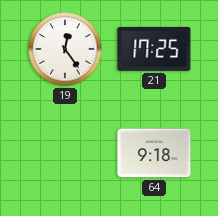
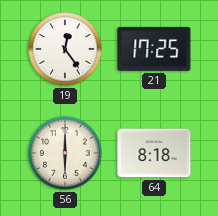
56: none -> 6:00 (65, 153)
64: 9:18 -> 8:18 (154, 153)
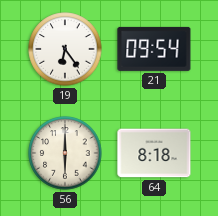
19: 12:24 -> 6:24 (65, 49)
21: 17:25 -> 09:54 (154, 49)
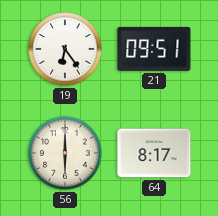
21: 09:54 -> 09:51 (154, 49)
64: 8:18 -> 8:17 (154, 153)
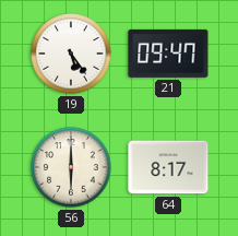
19: 6:24 -> 5:24 (71, 54)
21: 09:51 -> 09:47 (168, 54)
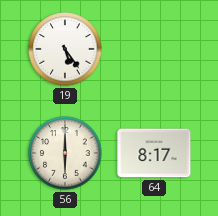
21: 09:47 -> none (168, 54)
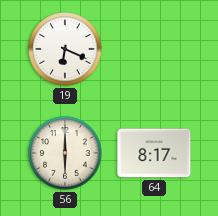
19: 5:24 -> 6:19 (65, 49)
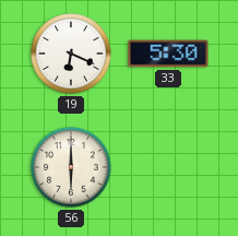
33: none -> 5:30 (168, 54)
64: 8:17 -> none (154, 153)
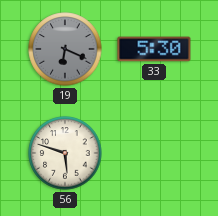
19 dial: white -> grey (65, 49)
56: 6:00 -> 5:48 (65, 153)
